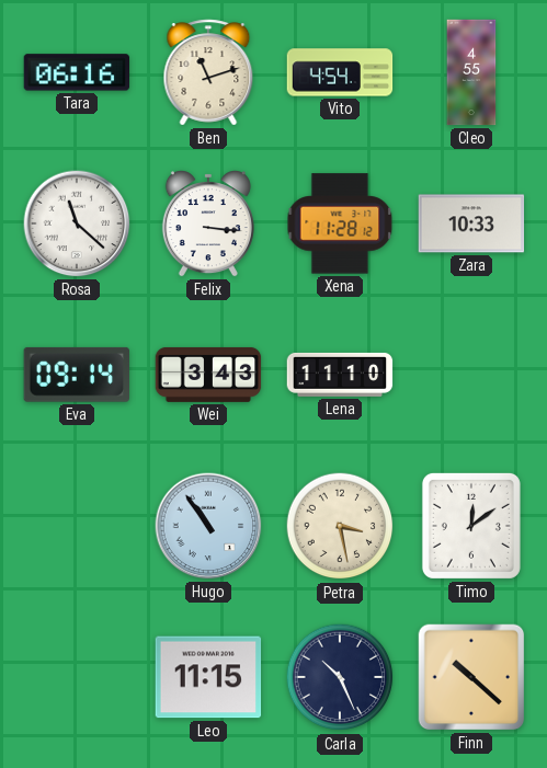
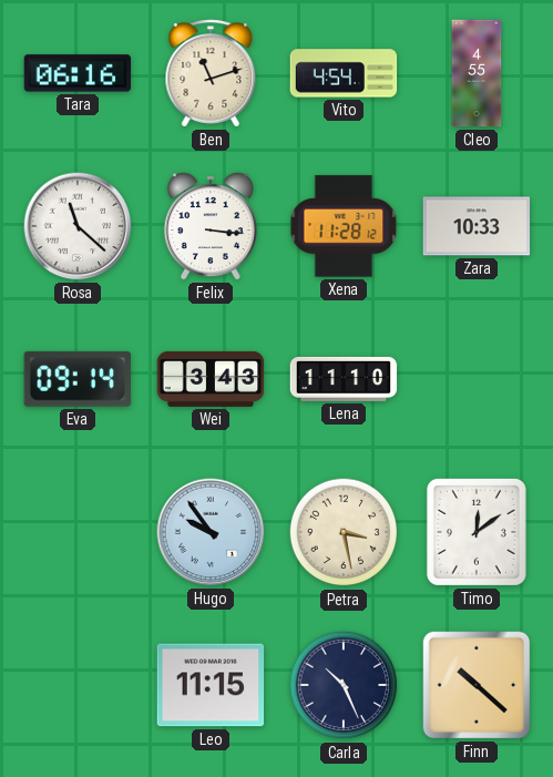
Hugo: 10:54 -> 9:54 (211, 532)
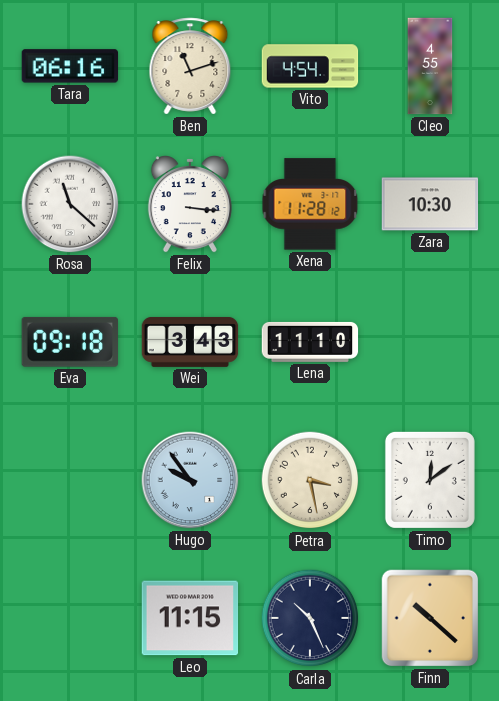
Zara: 10:33 -> 10:30 (430, 204)
Eva: 09:14 -> 09:18 (70, 342)
